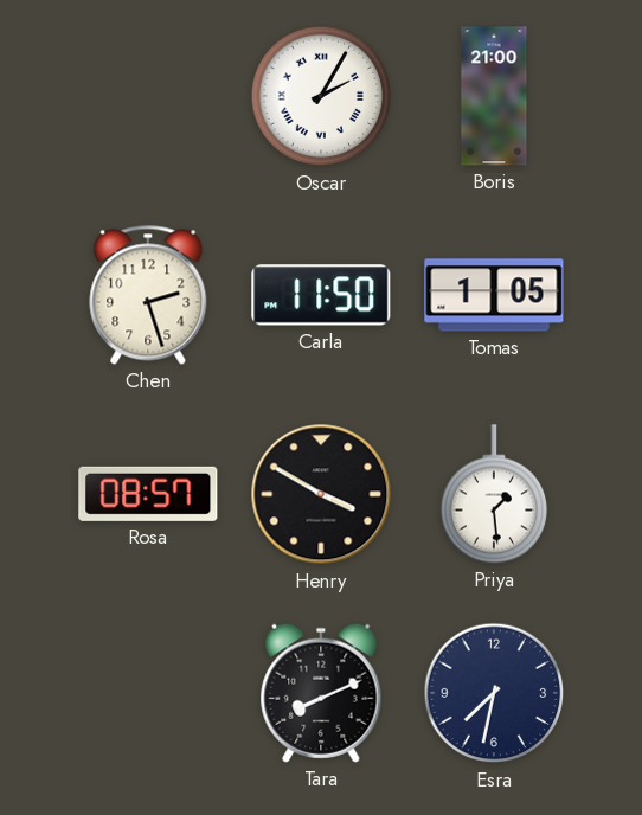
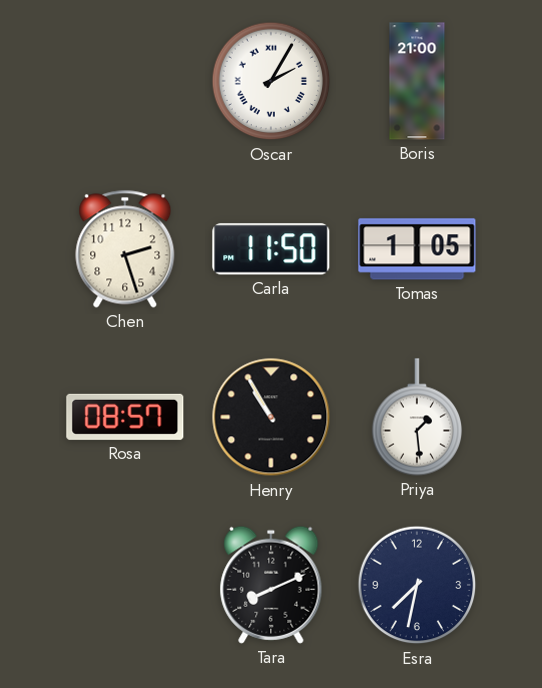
Henry: 3:50 -> 10:55 (271, 417)
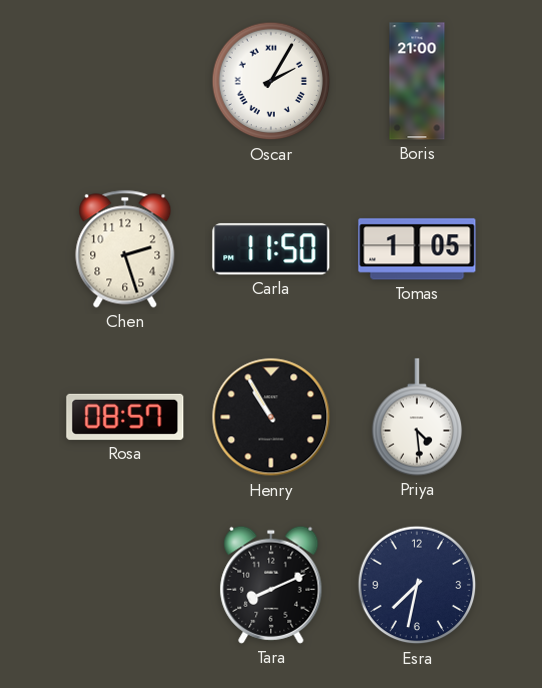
Priya: 1:29 -> 4:29 (417, 417)
